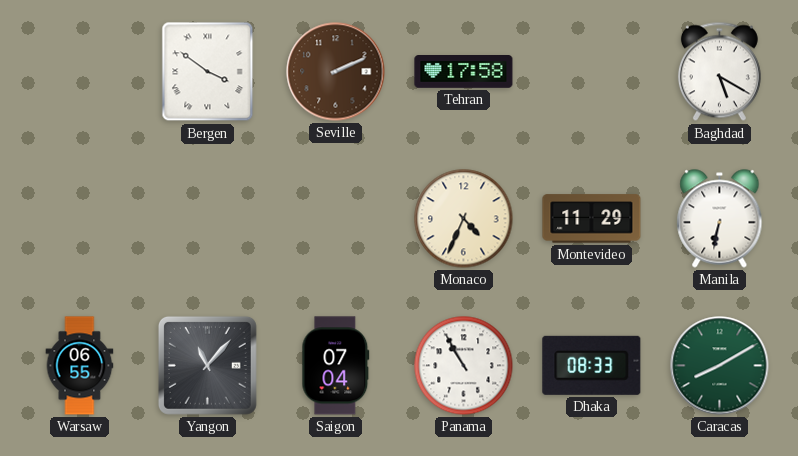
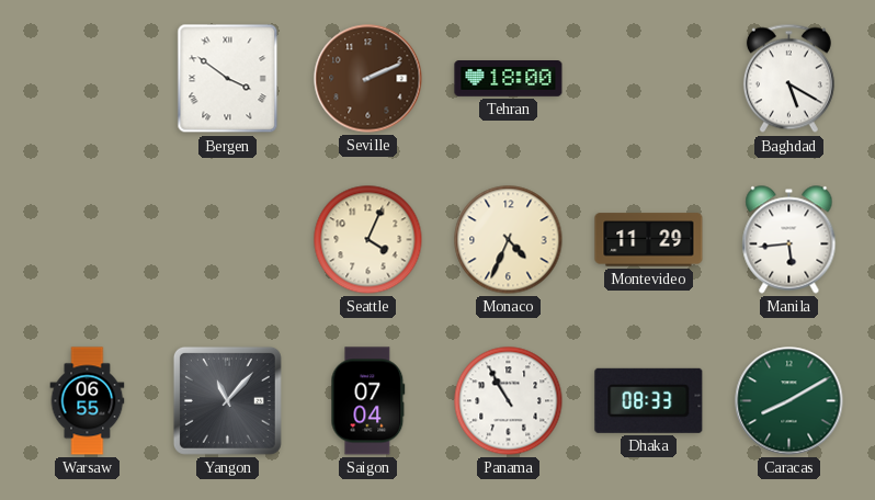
Tehran: 17:58 -> 18:00 (509, 79)
Seattle: none -> 4:04 (368, 240)
Manila: 6:32 -> 5:44 (789, 240)
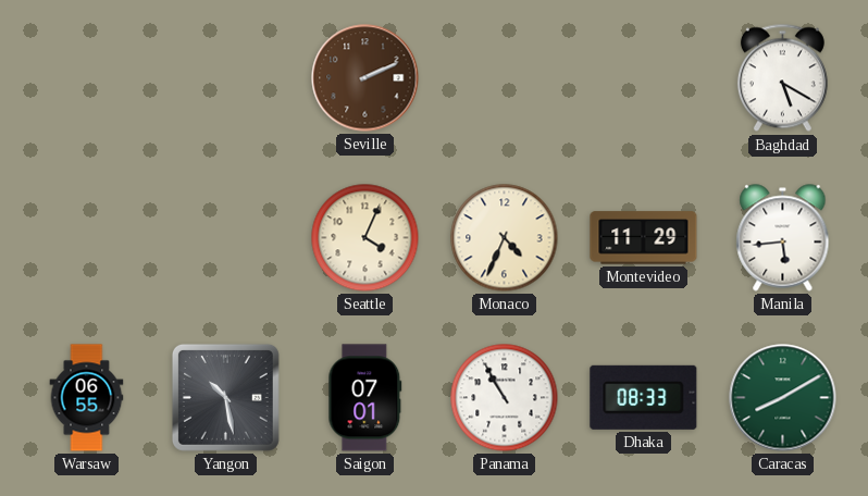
Bergen: 3:51 -> none (228, 79)
Tehran: 18:00 -> none (509, 79)
Yangon: 11:07 -> 10:28 (225, 397)
Saigon: 07:04 -> 07:01 (365, 398)
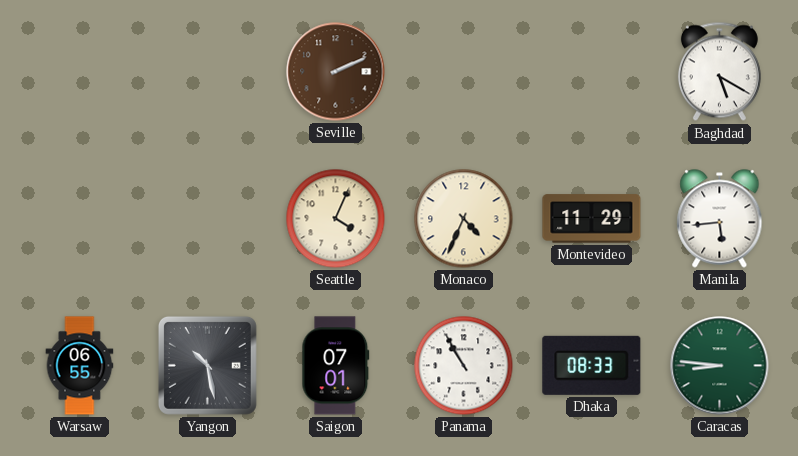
Caracas: 8:10 -> 8:46 (720, 366)
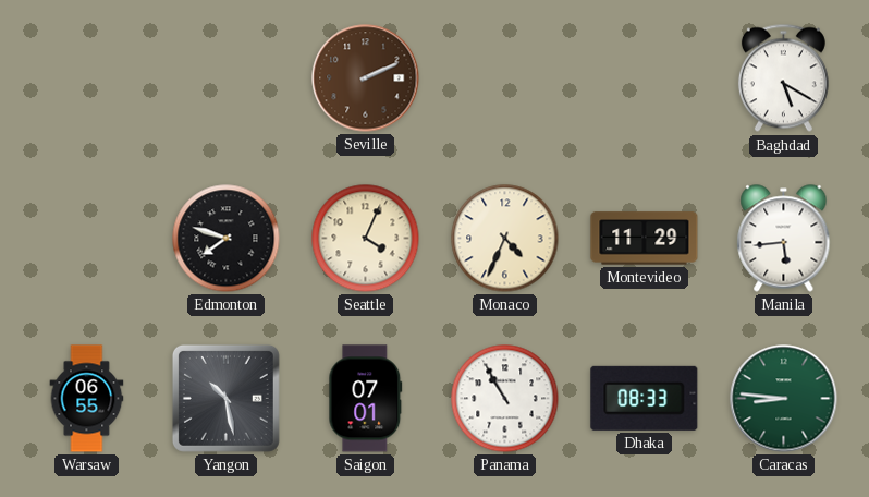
Edmonton: none -> 7:48 (227, 239)
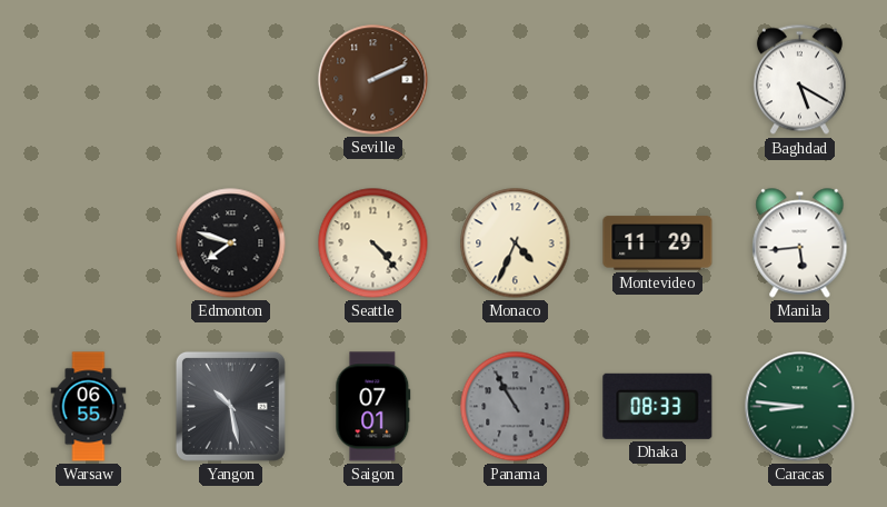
Seattle: 4:04 -> 4:23 (373, 243)
Panama dial: white -> grey (516, 407)
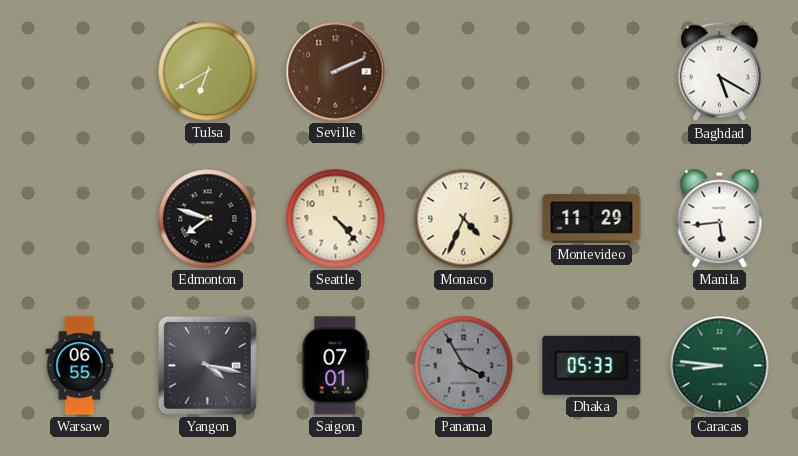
Tulsa: none -> 6:40 (208, 72)
Yangon: 10:28 -> 4:17 (207, 365)
Panama: 10:55 -> 3:55 (464, 366)
Dhaka: 08:33 -> 05:33 (592, 365)
